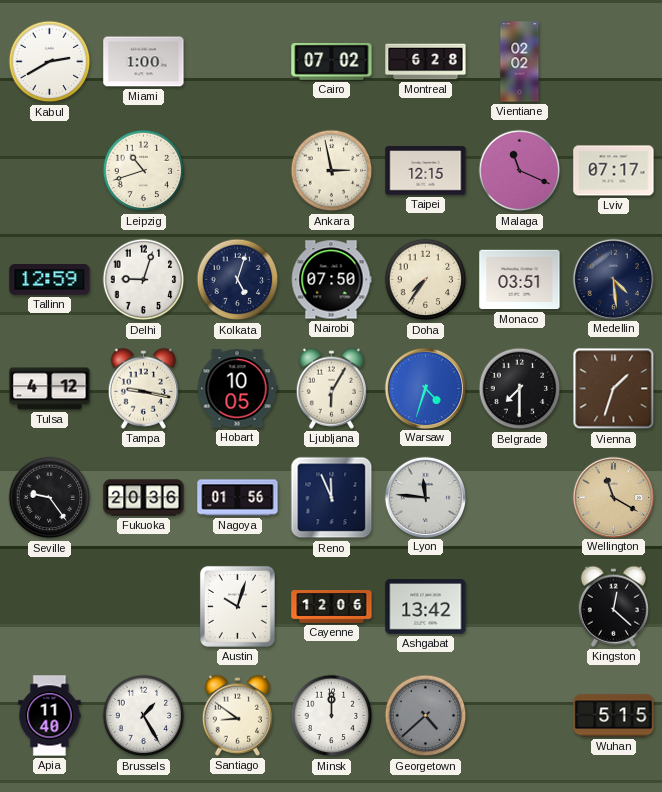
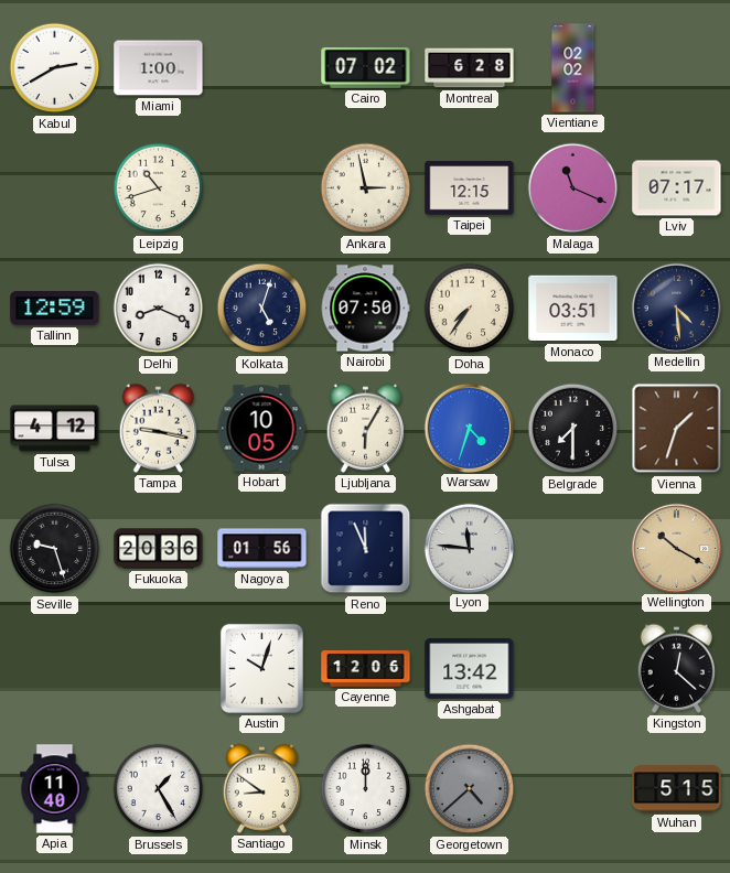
Delhi: 9:03 -> 8:19 (159, 309)
Seville: 9:24 -> 9:27 (55, 549)
Wellington: 11:20 -> 10:20 (676, 548)
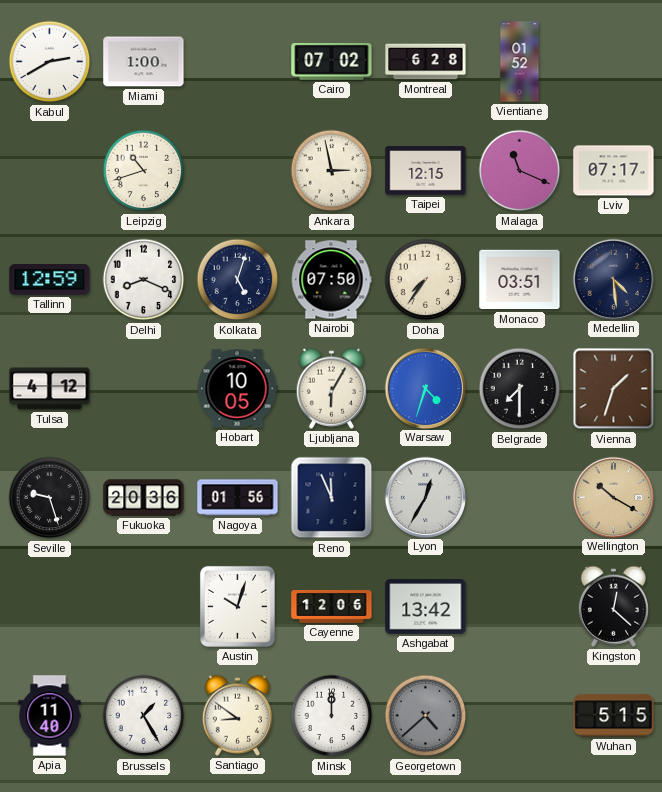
Vientiane: 02:02 -> 01:52 (520, 62)
Tampa: 9:17 -> none (158, 428)
Lyon: 11:46 -> 12:35 (425, 497)
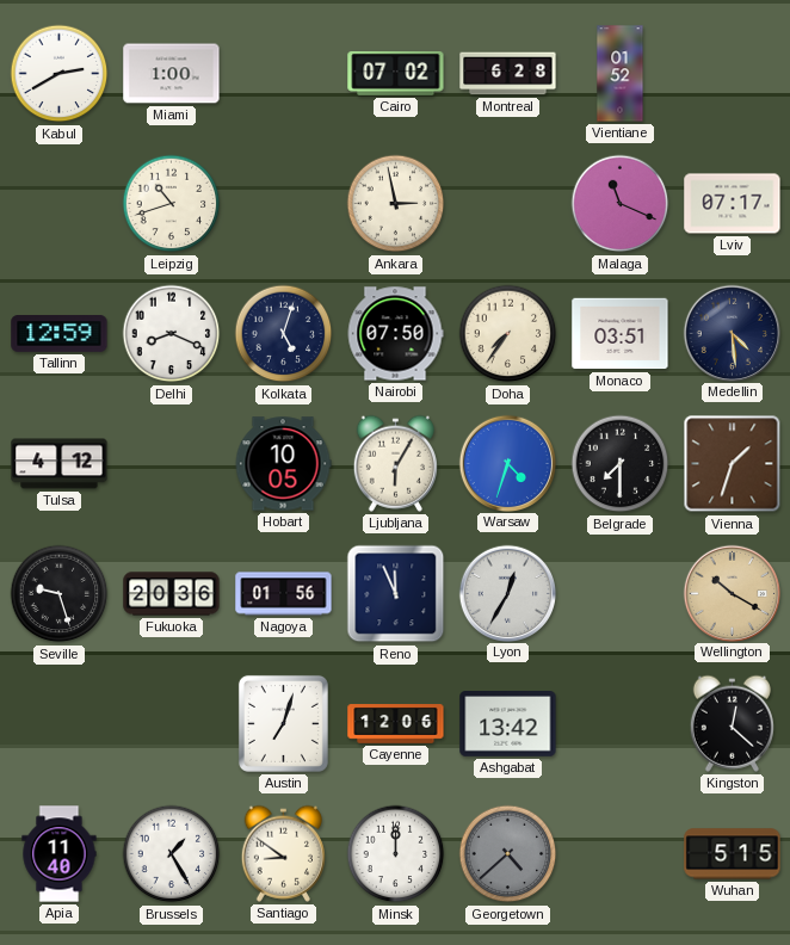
Taipei: 12:15 -> none (426, 171)
Austin: 10:03 -> 7:03 (283, 723)
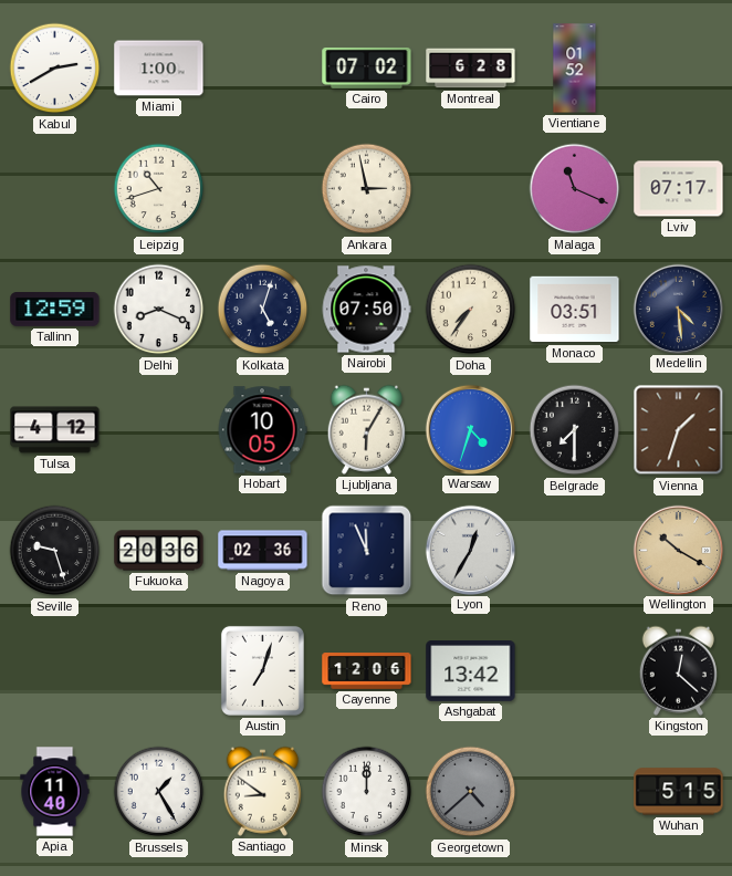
Nagoya: 01:56 -> 02:36 (263, 551)
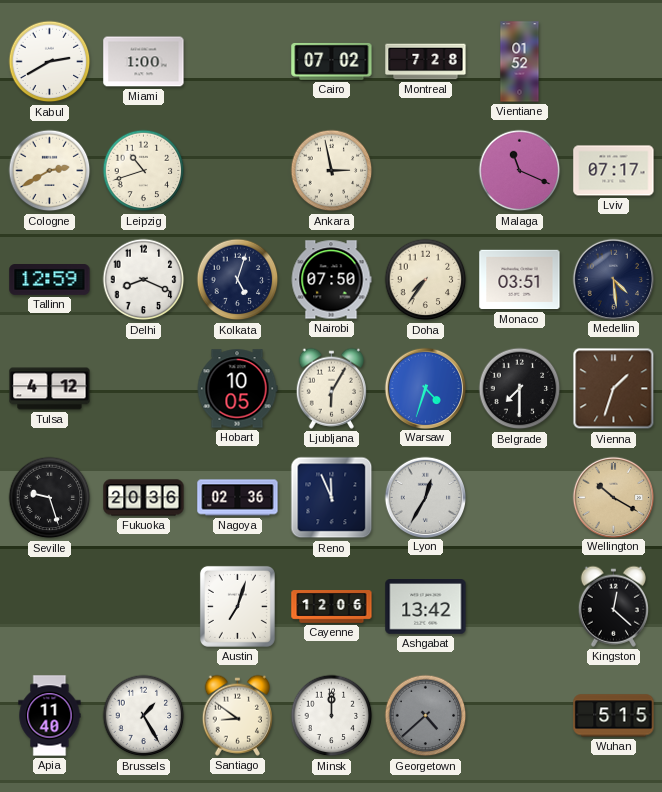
Montreal: 6:28 -> 7:28 (426, 62)
Cologne: none -> 2:40 (50, 171)
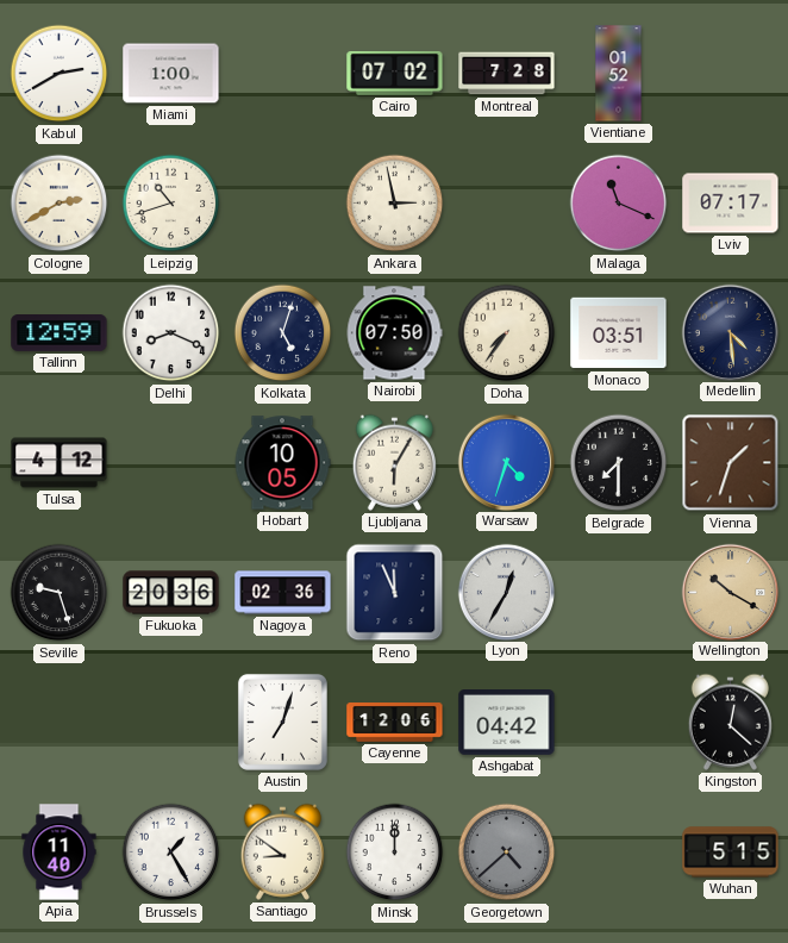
Ashgabat: 13:42 -> 04:42 (507, 723)
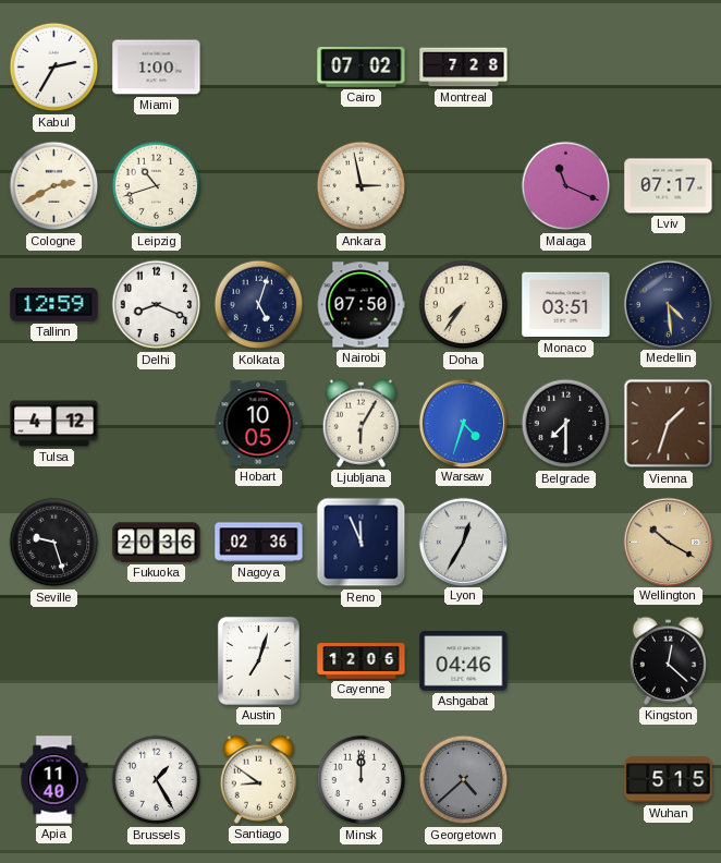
Kabul: 2:40 -> 2:35 (54, 68)
Vientiane: 01:52 -> none (619, 74)
Ashgabat: 04:42 -> 04:46 (464, 661)
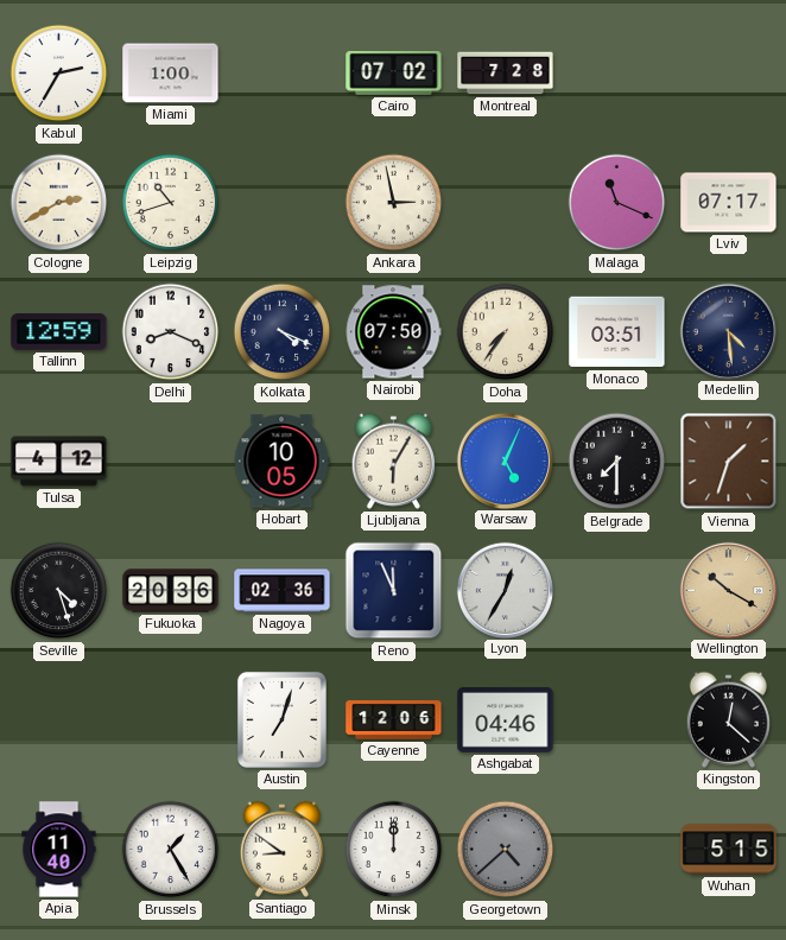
Kolkata: 5:03 -> 4:19 (283, 332)
Warsaw: 4:33 -> 5:04 (505, 461)
Seville: 9:27 -> 4:27 (59, 591)
